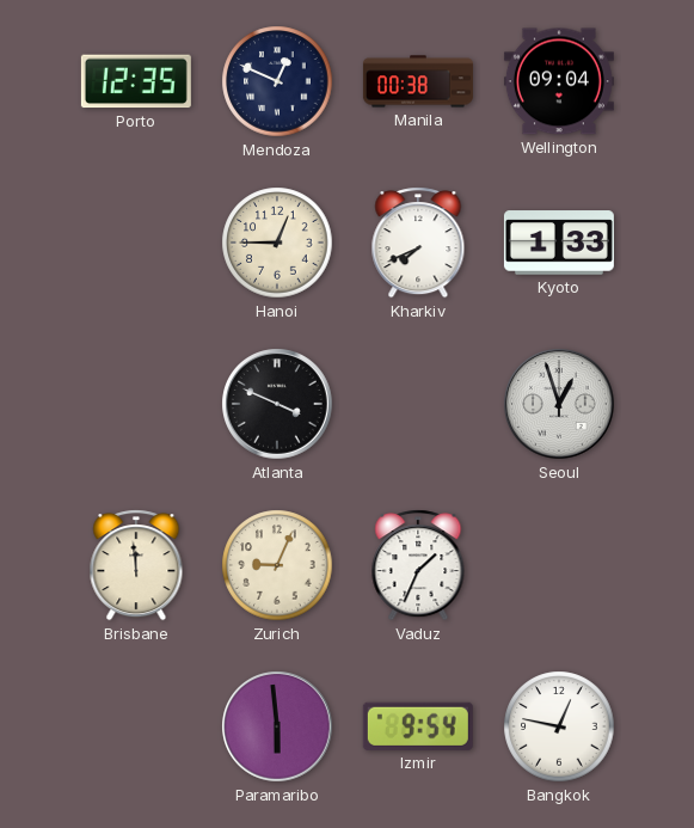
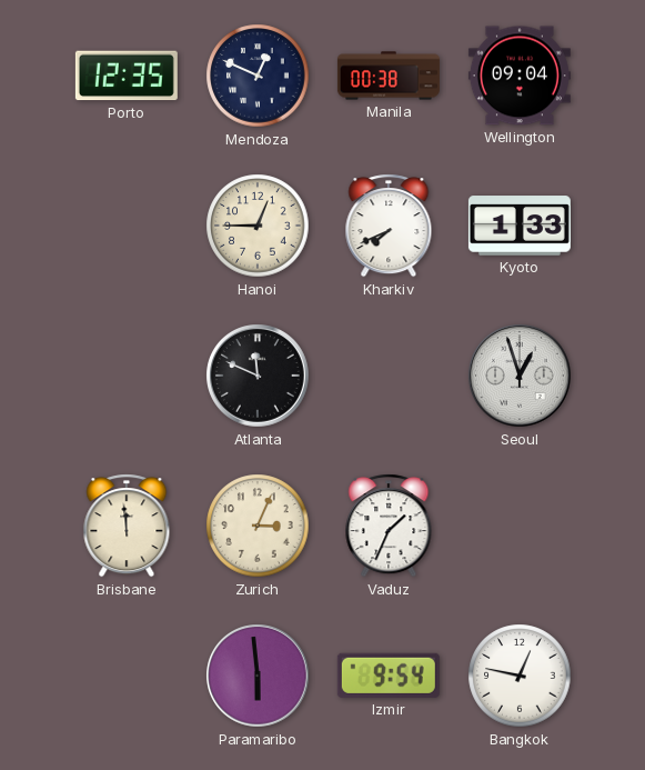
Atlanta: 3:49 -> 11:49 (258, 376)
Zurich: 9:04 -> 3:04 (258, 526)
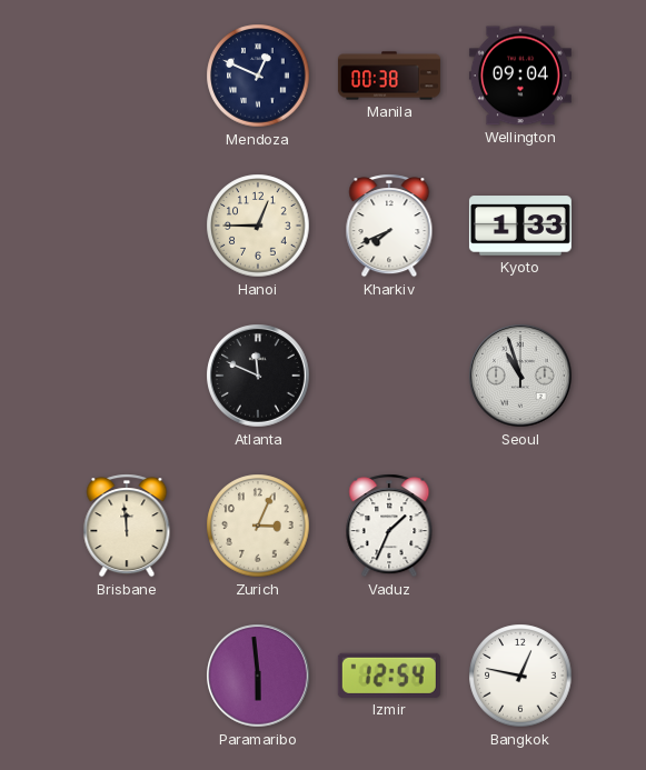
Porto: 12:35 -> none (127, 76)
Seoul: 12:57 -> 10:57 (520, 376)
Izmir: 9:54 -> 12:54 (389, 676)
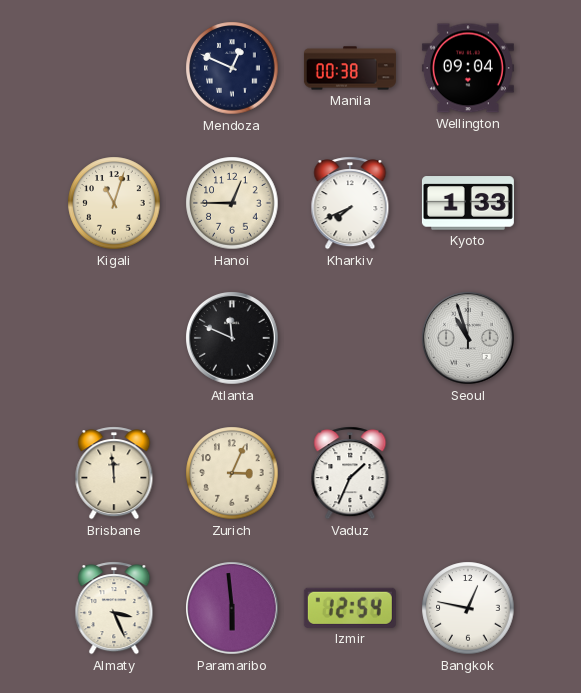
Kigali: none -> 11:03 (114, 203)
Almaty: none -> 3:26 (114, 608)
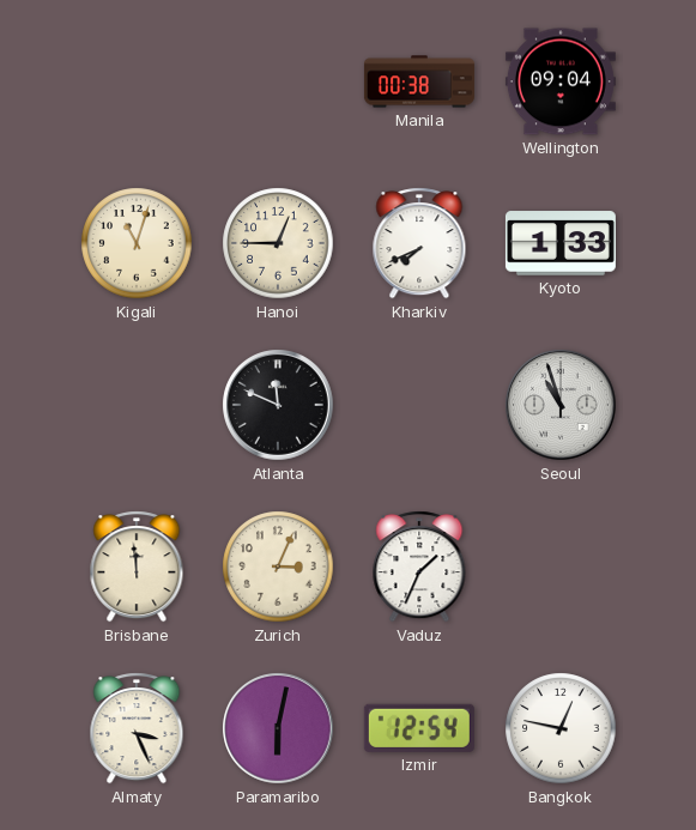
Mendoza: 12:49 -> none (232, 68)
Paramaribo: 5:59 -> 6:02 (278, 728)
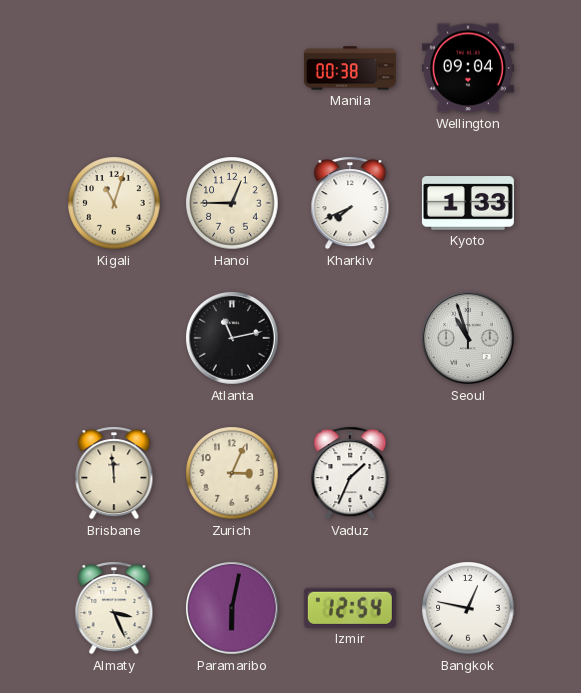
Atlanta: 11:49 -> 11:13 (232, 338)
